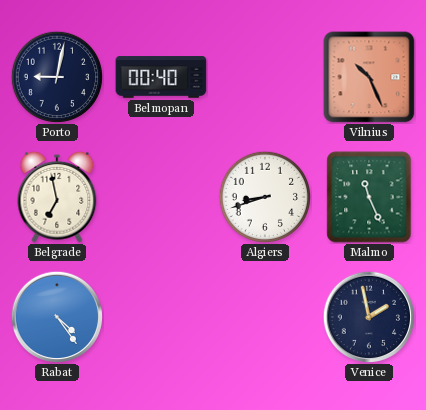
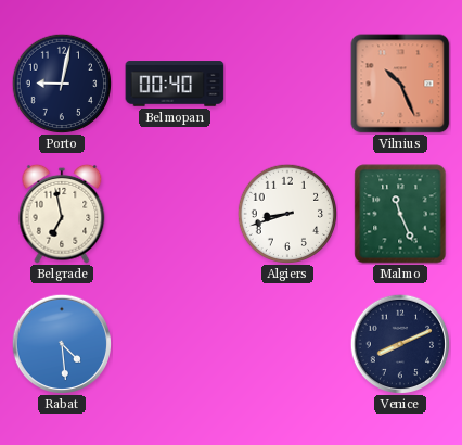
Rabat: 4:24 -> 4:29 (62, 344)
Venice: 1:58 -> 8:11 (400, 344)
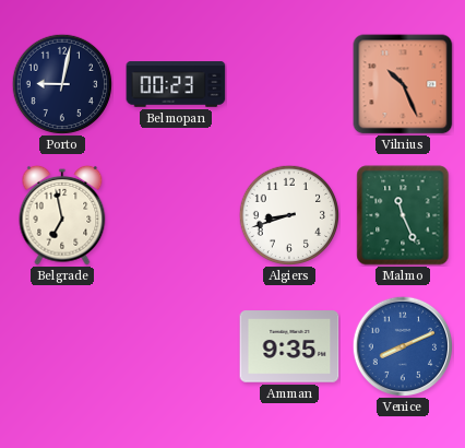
Belmopan: 00:40 -> 00:23 (176, 84)
Rabat: 4:29 -> none (62, 344)
Amman: none -> 9:35 (289, 346)
Venice dial: navy -> blue (403, 346)
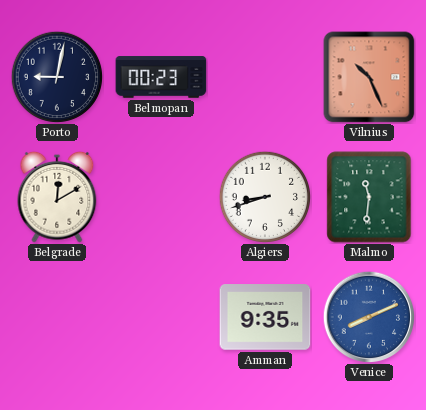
Belgrade: 6:58 -> 12:10 (57, 197)
Malmo: 11:26 -> 11:31 (369, 197)
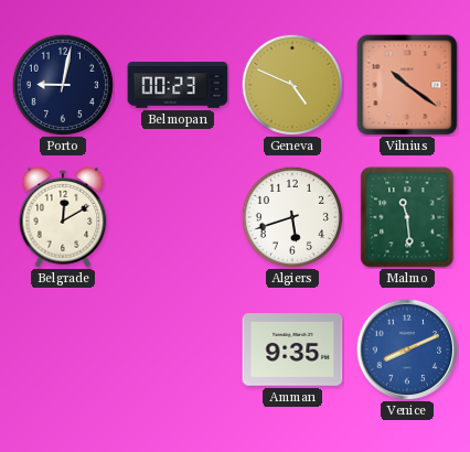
Geneva: none -> 4:49 (291, 84)
Vilnius: 10:26 -> 10:21 (407, 85)
Algiers: 8:42 -> 5:42 (291, 216)
Malmo: 11:31 -> 11:29 (407, 217)
